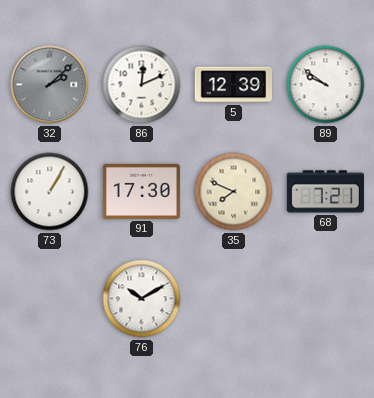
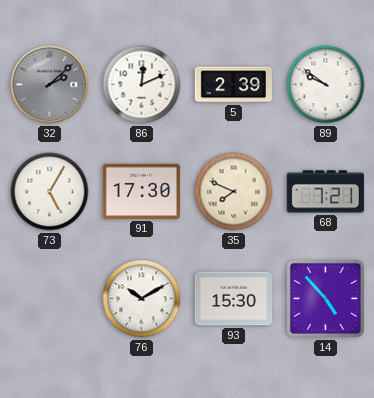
5: 12:39 -> 2:39 (233, 85)
73: 1:05 -> 5:05 (50, 192)
93: none -> 15:30 (233, 299)
14: none -> 4:53 (325, 298)
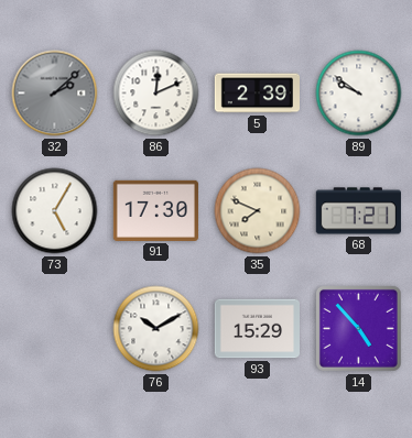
93: 15:30 -> 15:29 (257, 329)
